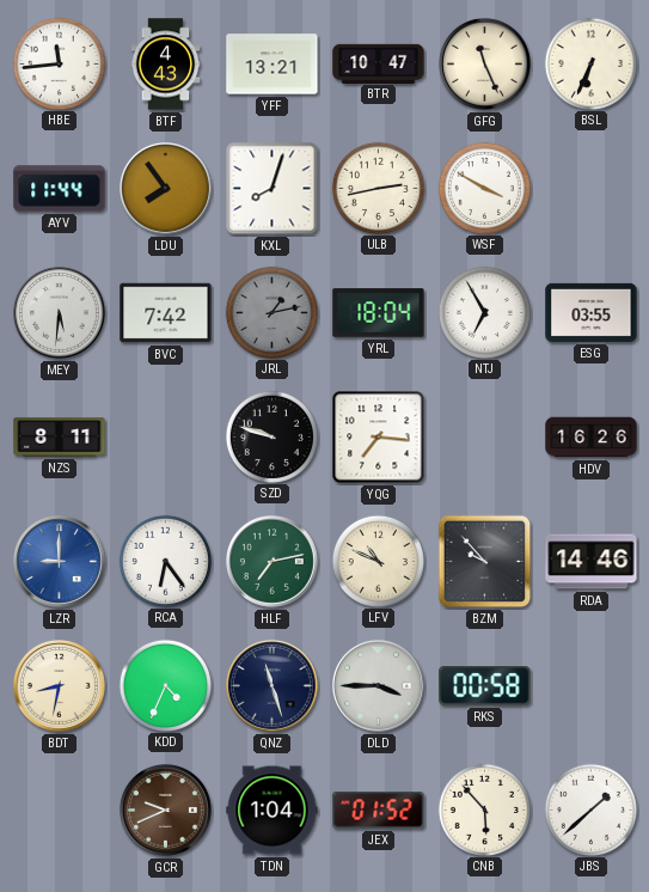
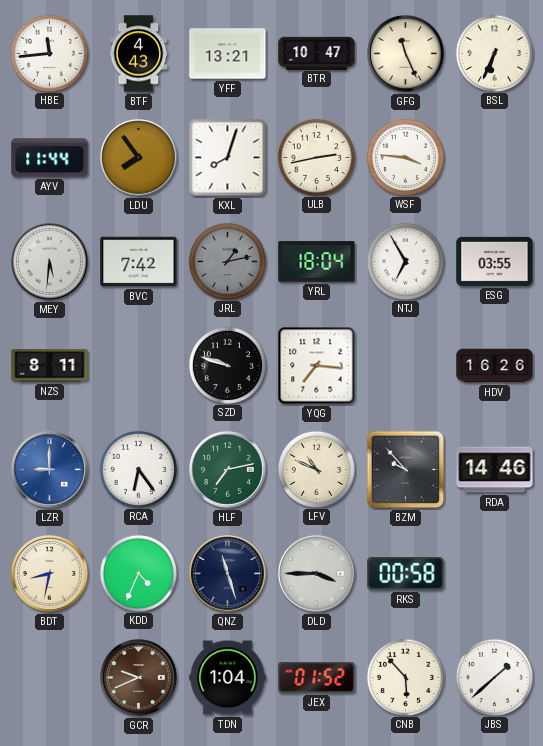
WSF: 3:50 -> 3:46 (405, 157)
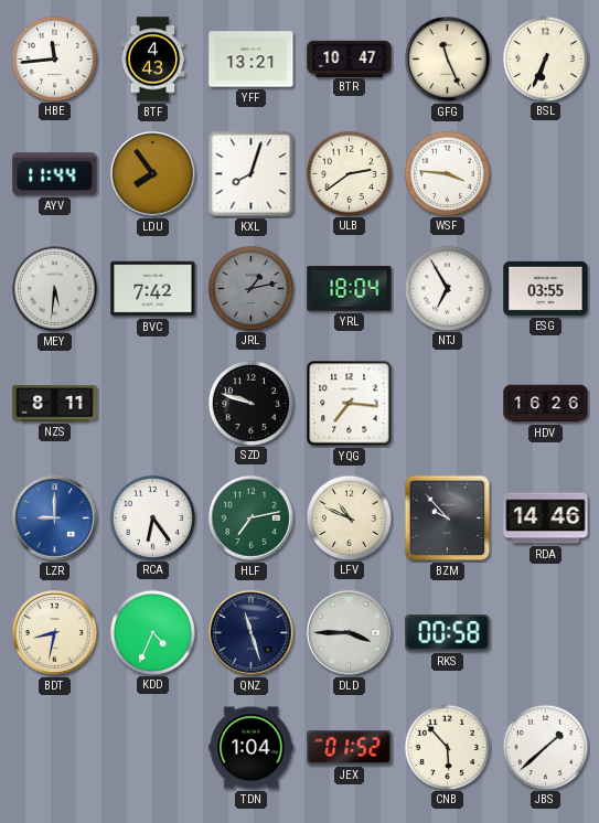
ULB: 2:43 -> 2:39 (349, 173)
GCR: 9:41 -> none (139, 678)
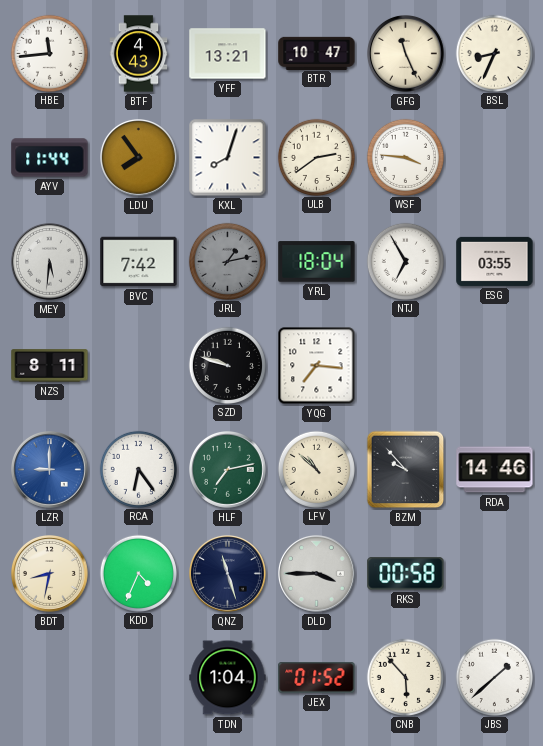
BSL: 6:34 -> 8:34 (494, 53)
HDV: 16:26 -> none (546, 404)
LFV: 10:49 -> 10:52 (316, 469)
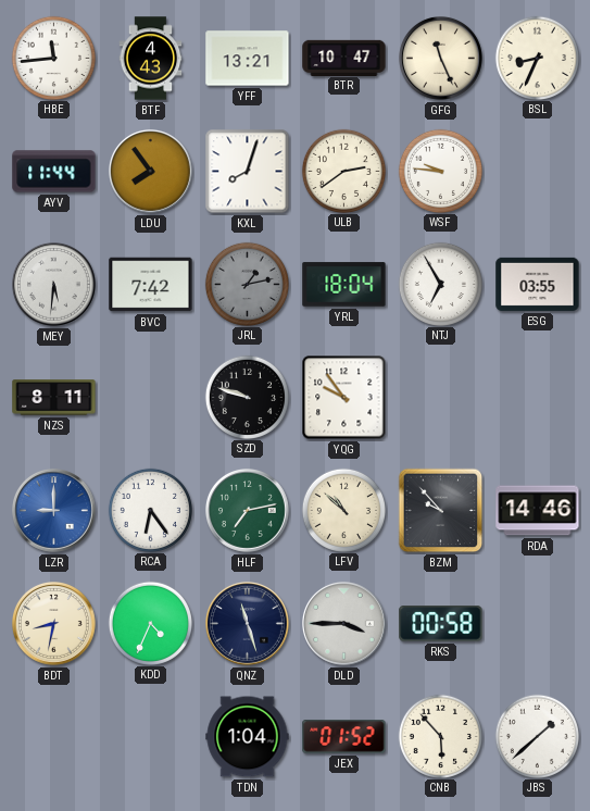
WSF: 3:46 -> 9:46 (440, 171)
YQG: 7:16 -> 9:54 (344, 398)
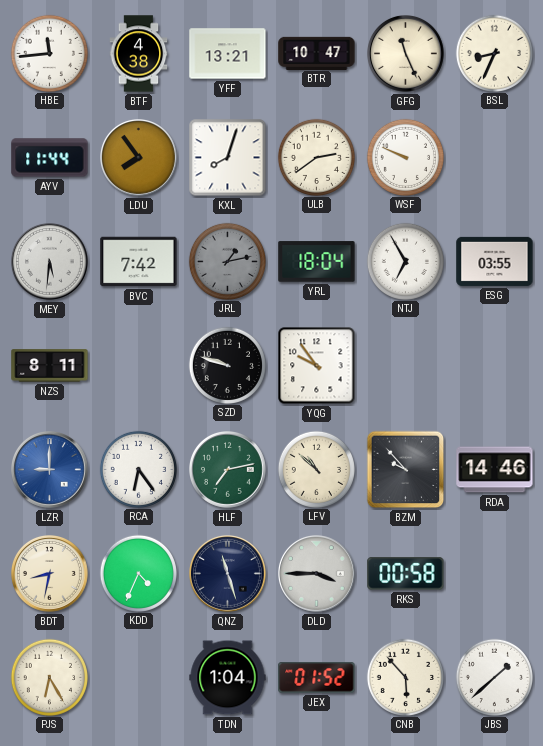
BTF: 4:43 -> 4:38 (139, 54)
WSF: 9:46 -> 9:49 (405, 157)
PJS: none -> 6:25 (49, 677)
